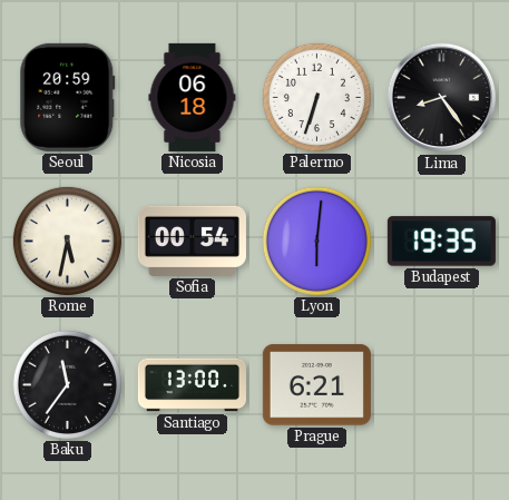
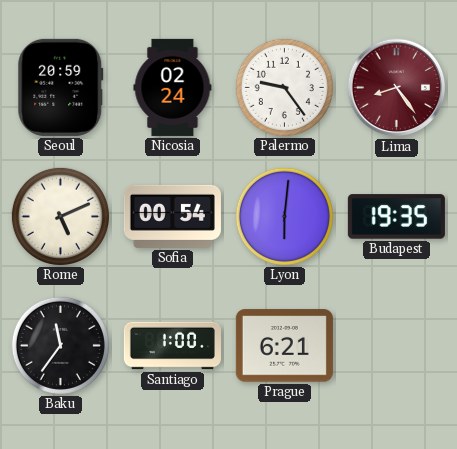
Nicosia: 06:18 -> 02:24 (173, 87)
Palermo: 6:33 -> 9:24 (284, 87)
Lima dial: black -> burgundy (397, 88)
Rome: 5:32 -> 5:11 (60, 216)
Santiago: 13:00 -> 1:00 (172, 346)
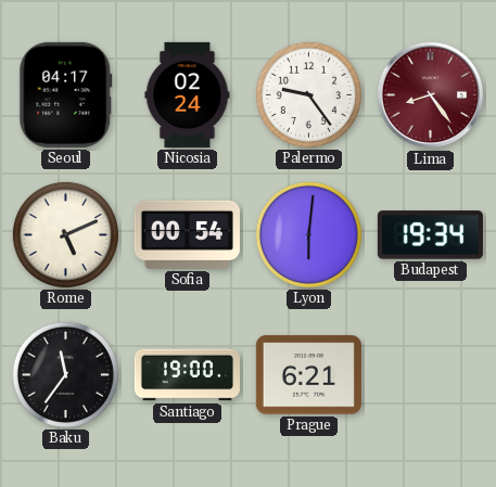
Seoul: 20:59 -> 04:17 (66, 94)
Budapest: 19:35 -> 19:34 (430, 235)
Santiago: 1:00 -> 19:00 (187, 375)
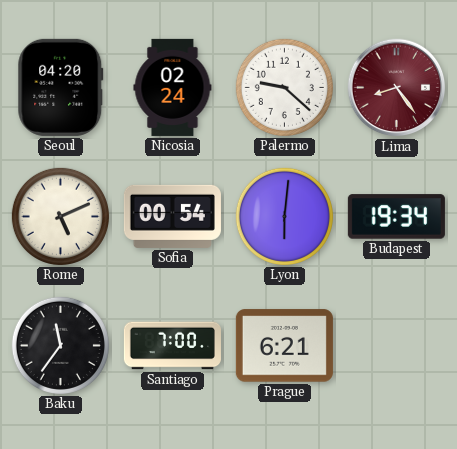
Seoul: 04:17 -> 04:20 (61, 87)
Palermo: 9:24 -> 9:22 (284, 87)
Santiago: 19:00 -> 7:00 (172, 346)
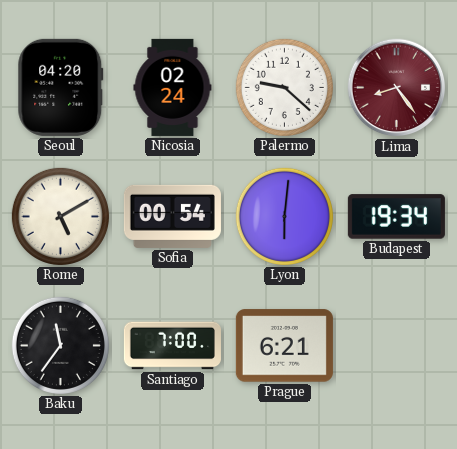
Rome: 5:11 -> 5:10 (60, 216)
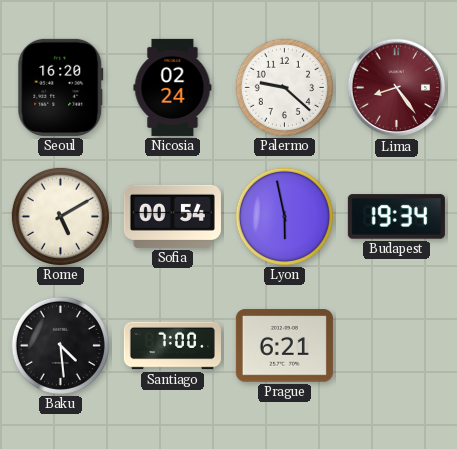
Seoul: 04:20 -> 16:20 (61, 87)
Lyon: 6:01 -> 5:58 (284, 216)
Baku: 11:36 -> 4:29 (60, 345)
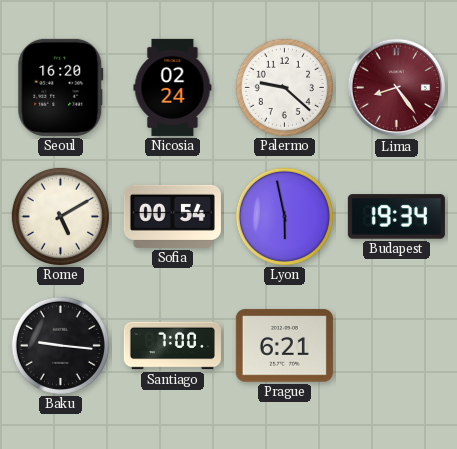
Baku: 4:29 -> 9:16 (60, 345)
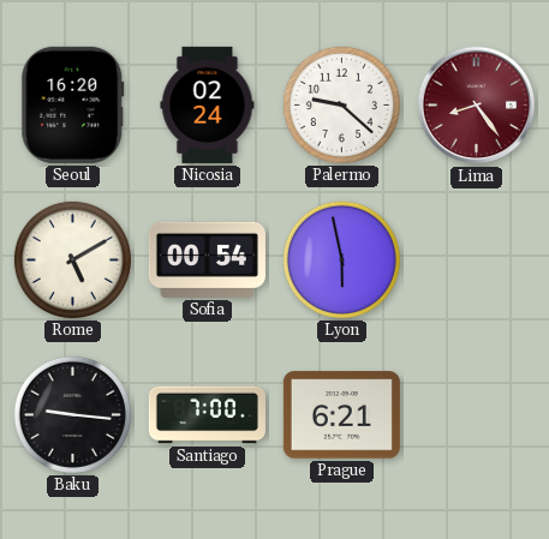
Budapest: 19:34 -> none (396, 217)
